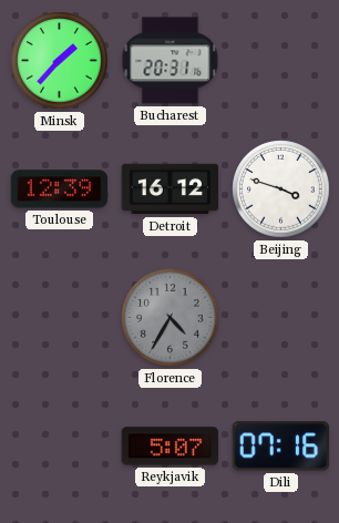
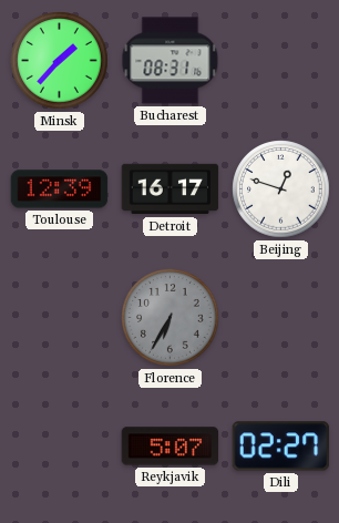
Bucharest: 20:31 -> 08:31 (171, 61)
Detroit: 16:12 -> 16:17 (171, 189)
Beijing: 3:48 -> 12:48 (281, 189)
Florence: 4:35 -> 6:35 (171, 318)
Dili: 07:16 -> 02:27 (281, 447)
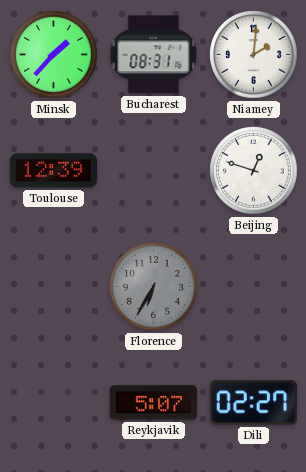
Niamey: none -> 2:01 (254, 55)
Detroit: 16:17 -> none (171, 189)
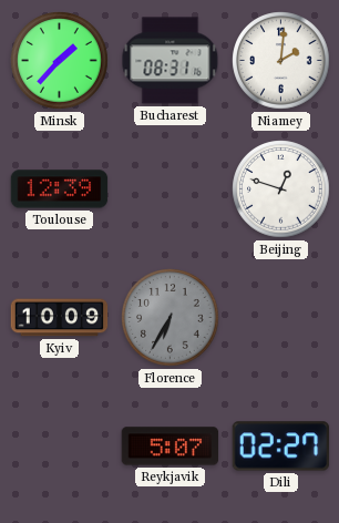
Kyiv: none -> 10:09 (60, 318)
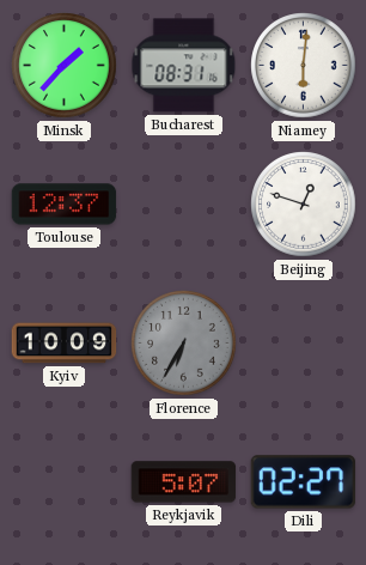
Niamey: 2:01 -> 6:01 (304, 66)
Toulouse: 12:39 -> 12:37 (65, 205)
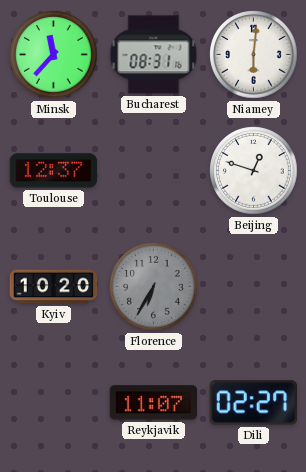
Minsk: 1:37 -> 11:37 (54, 55)
Kyiv: 10:09 -> 10:20 (54, 287)
Reykjavik: 5:07 -> 11:07 (154, 403)
